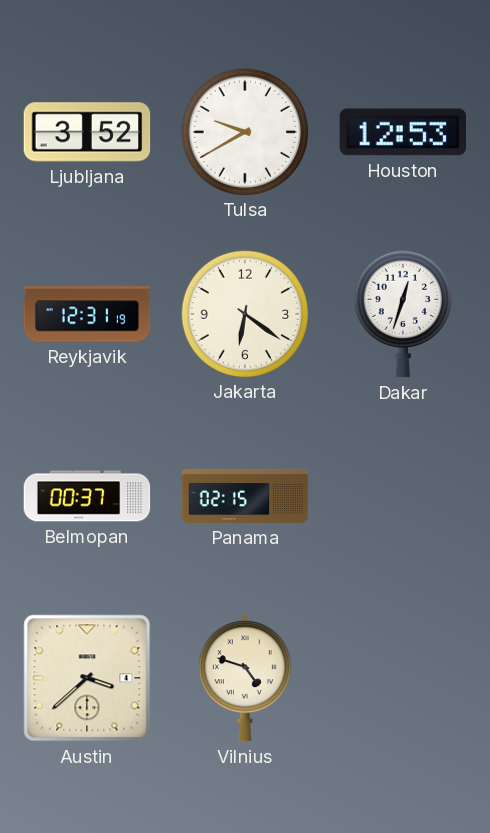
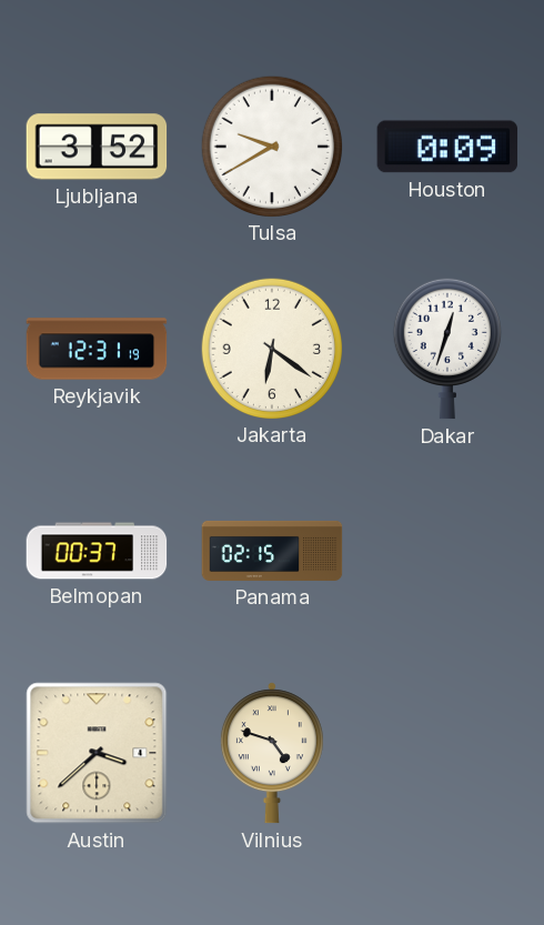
Houston: 12:53 -> 0:09 (447, 147)
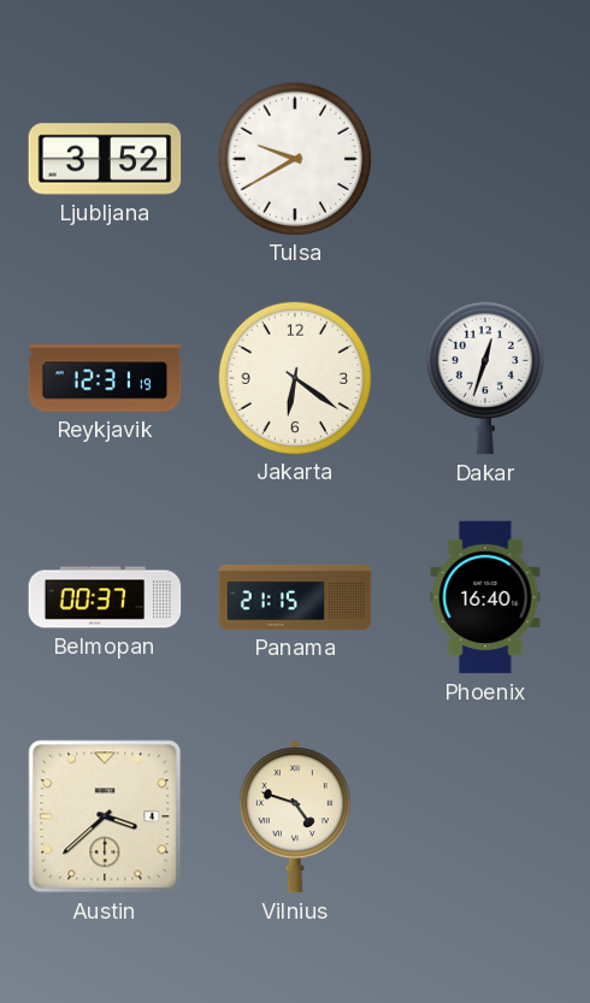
Houston: 0:09 -> none (447, 147)
Panama: 02:15 -> 21:15 (295, 597)
Phoenix: none -> 16:40 (485, 597)
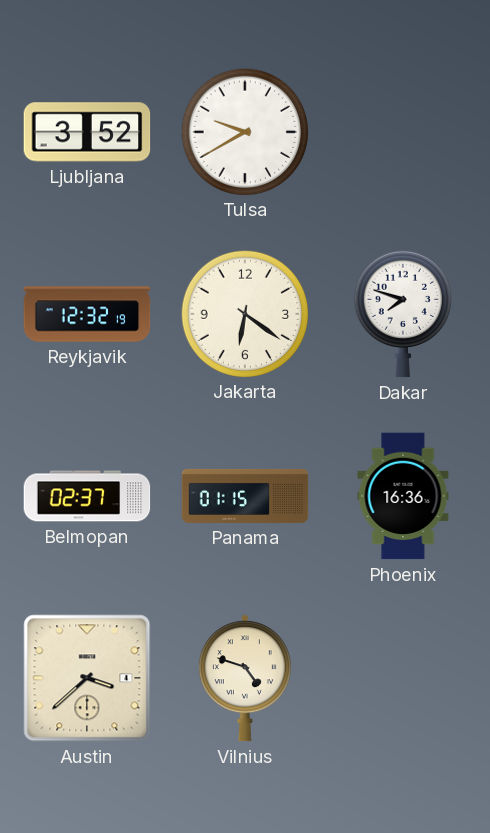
Reykjavik: 12:31 -> 12:32 (87, 314)
Dakar: 12:33 -> 7:48 (403, 314)
Belmopan: 00:37 -> 02:37 (87, 496)
Panama: 21:15 -> 01:15 (245, 496)
Phoenix: 16:40 -> 16:36 (403, 496)
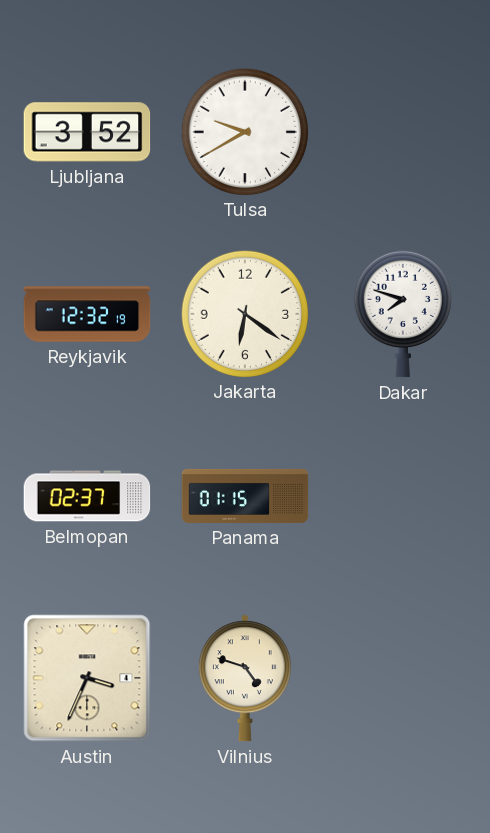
Phoenix: 16:36 -> none (403, 496)
Austin: 3:38 -> 3:34 (87, 678)
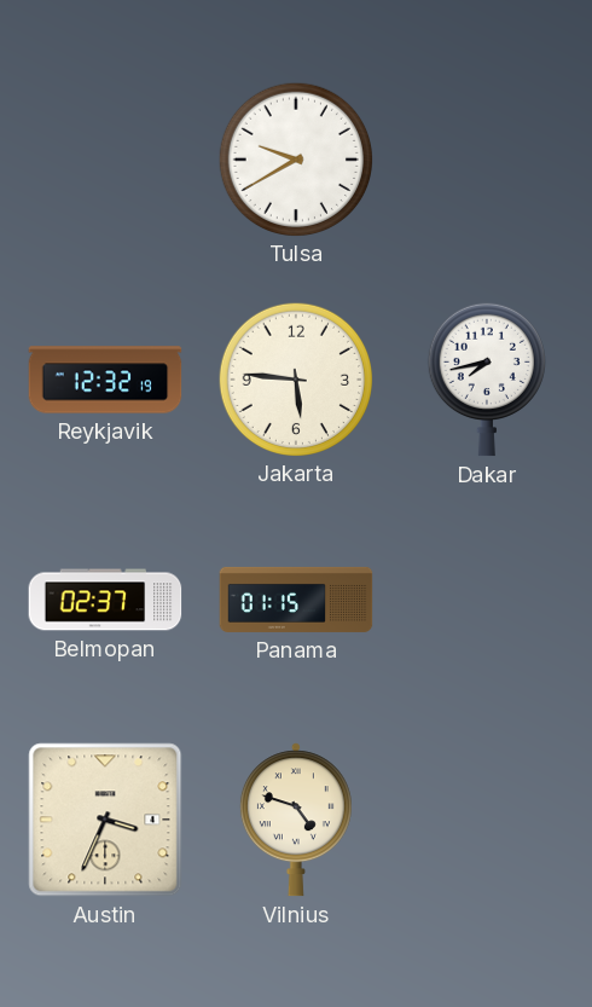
Ljubljana: 3:52 -> none (87, 132)
Jakarta: 6:21 -> 5:46 (295, 378)
Dakar: 7:48 -> 7:43 (487, 380)
